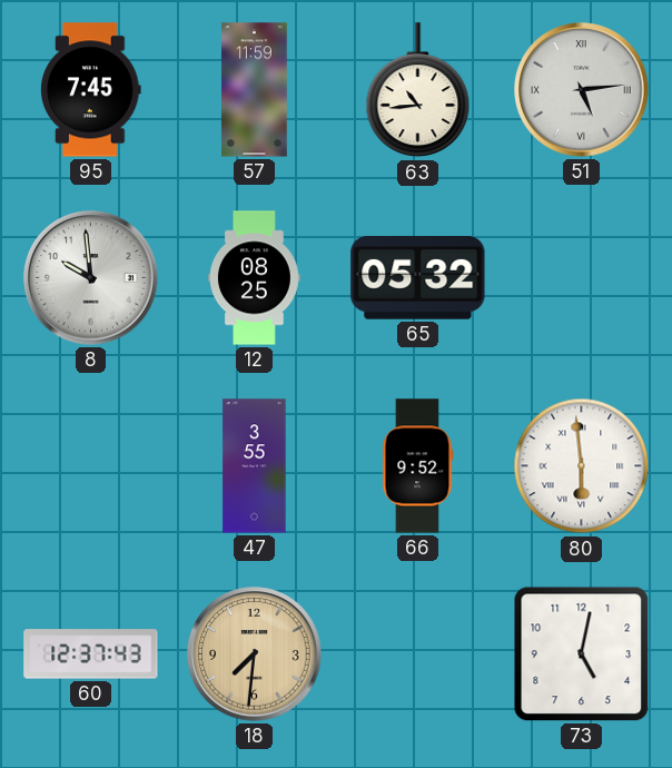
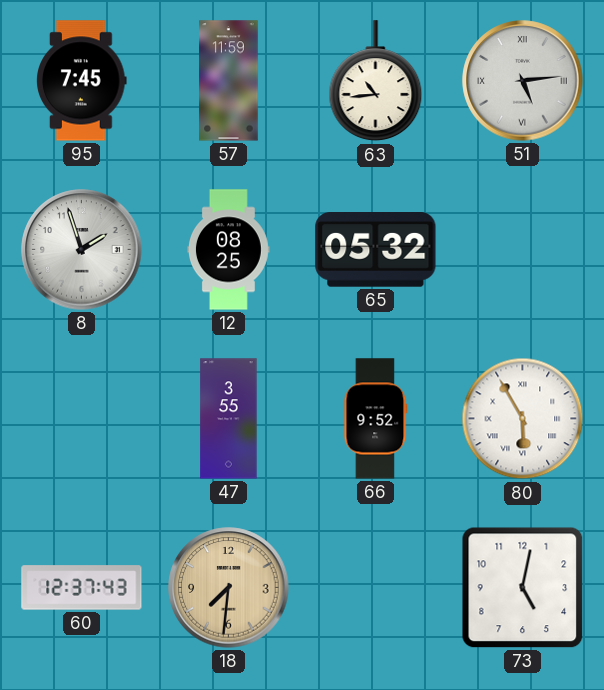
8: 9:59 -> 1:57 (82, 250)
80: 5:59 -> 5:55 (523, 419)
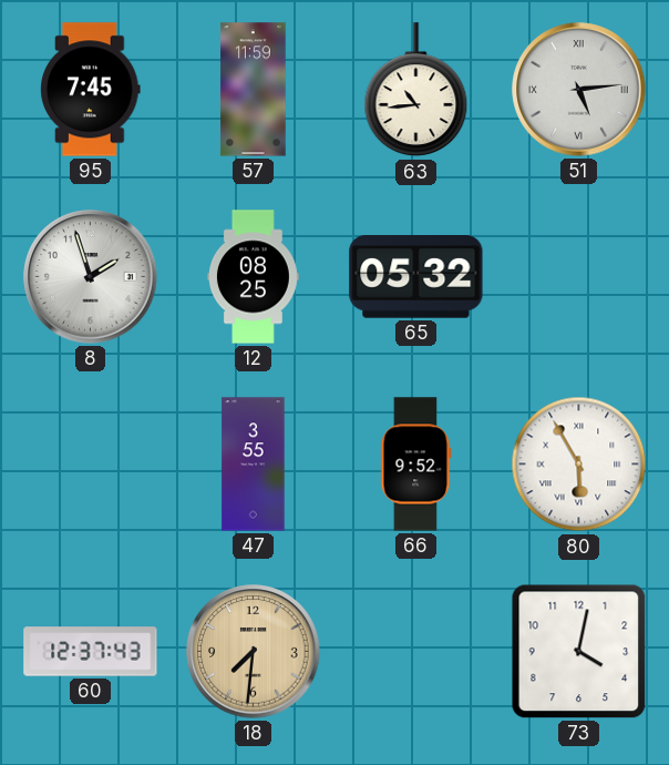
73: 5:02 -> 4:02 (579, 652)
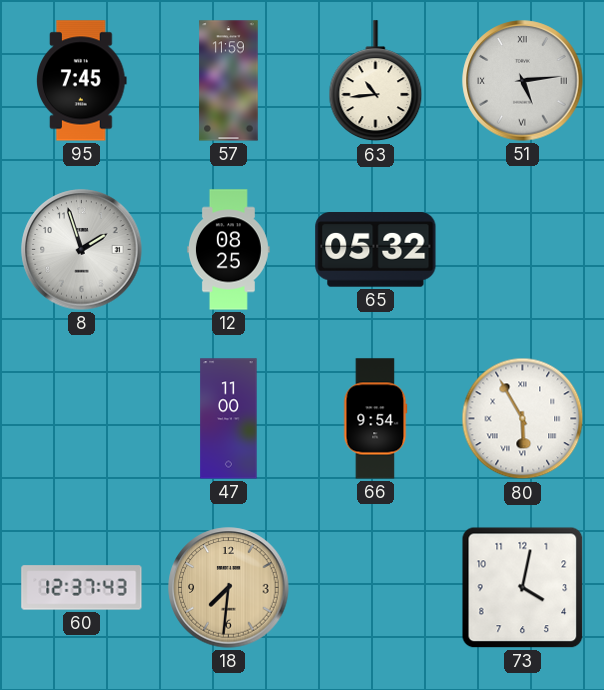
47: 3:55 -> 11:00 (229, 419)
66: 9:52 -> 9:54 (375, 419)
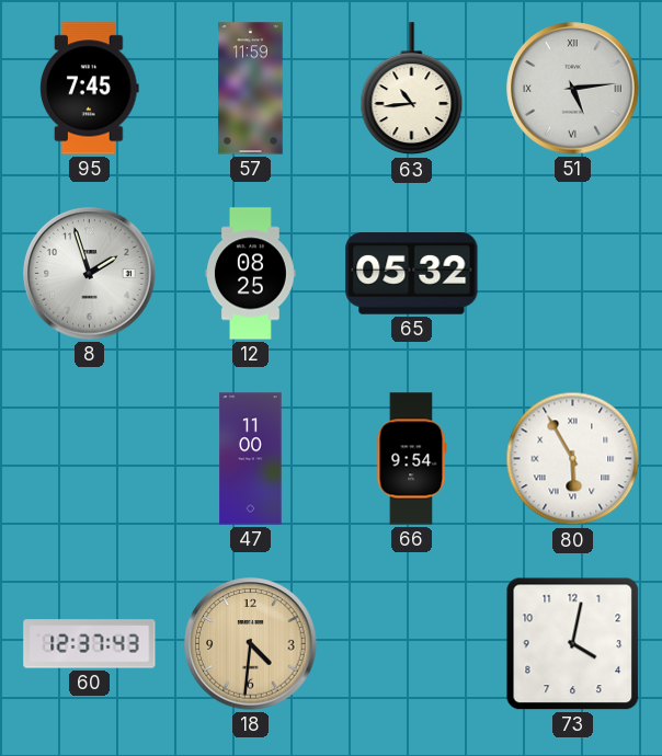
18: 7:31 -> 4:31 (251, 644)
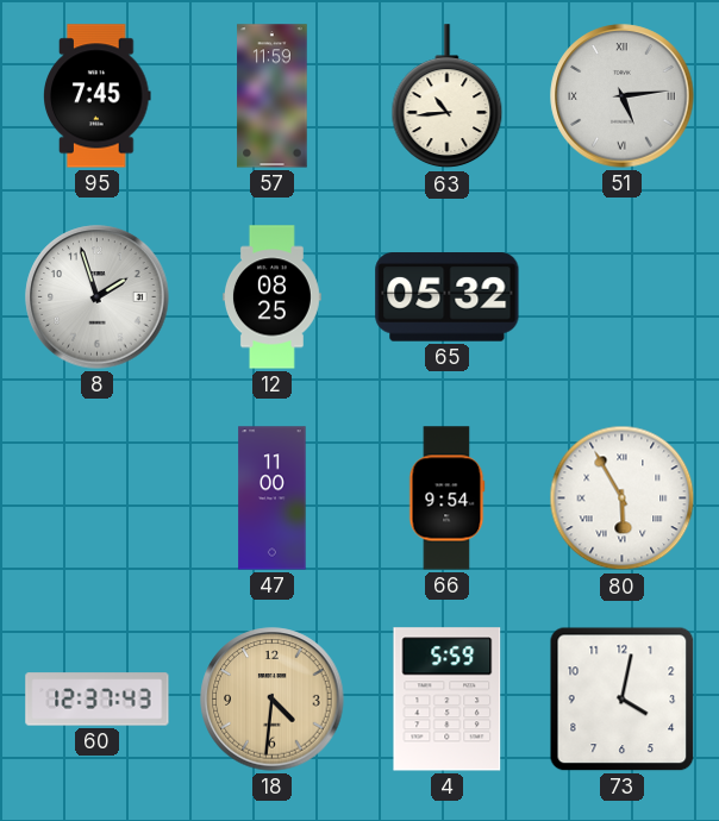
4: none -> 5:59 (448, 700)
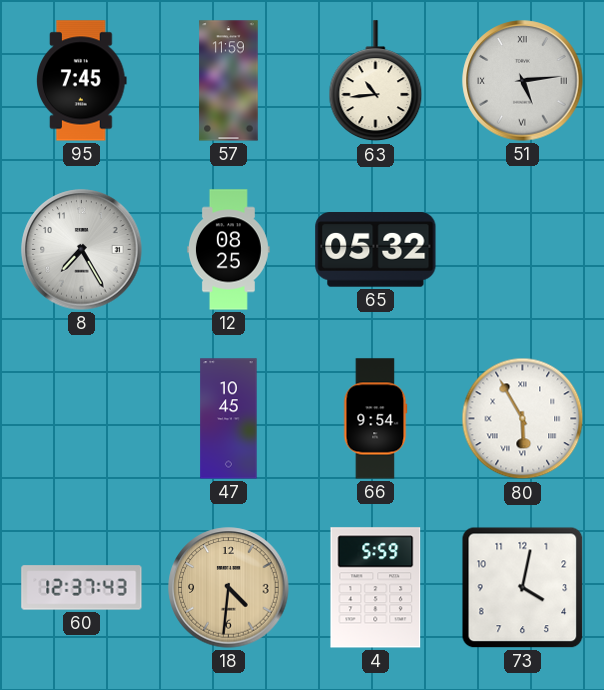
8: 1:57 -> 7:25 (82, 250)
47: 11:00 -> 10:45 (229, 419)
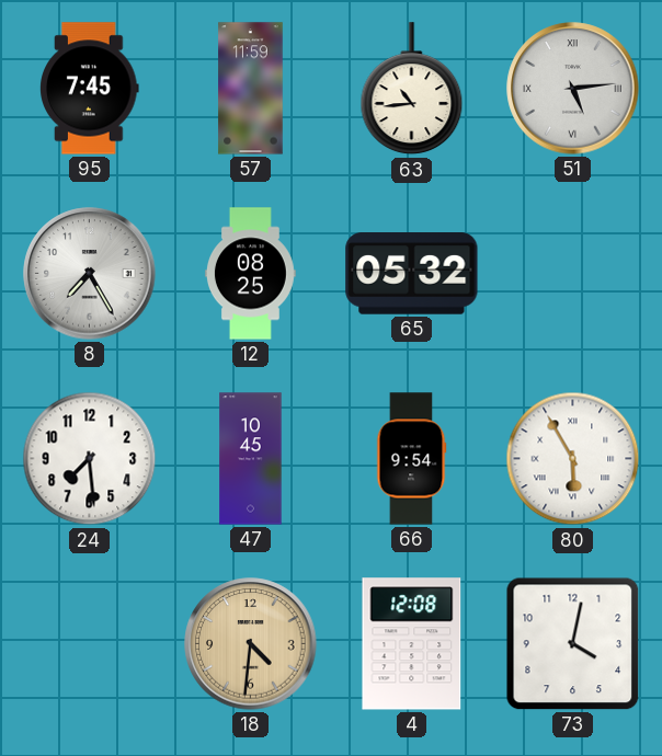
24: none -> 7:29 (90, 459)
60: 12:37 -> none (82, 588)
4: 5:59 -> 12:08 (412, 644)
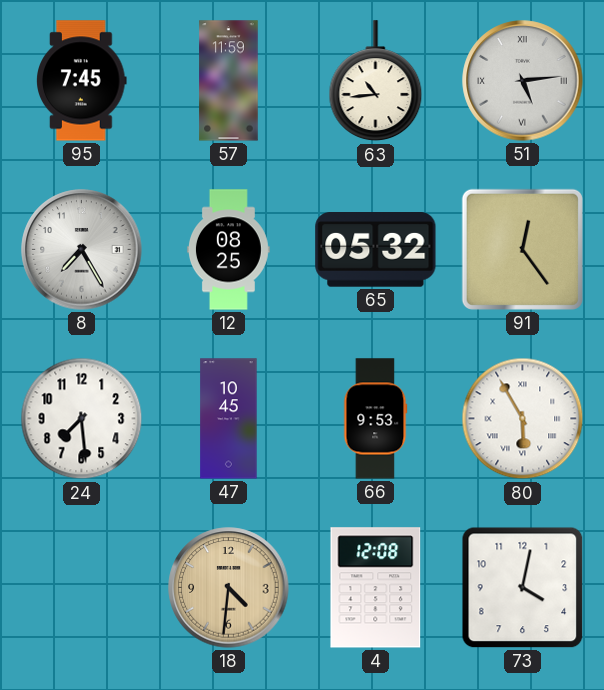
91: none -> 12:24 (522, 249)
66: 9:54 -> 9:53 (375, 419)
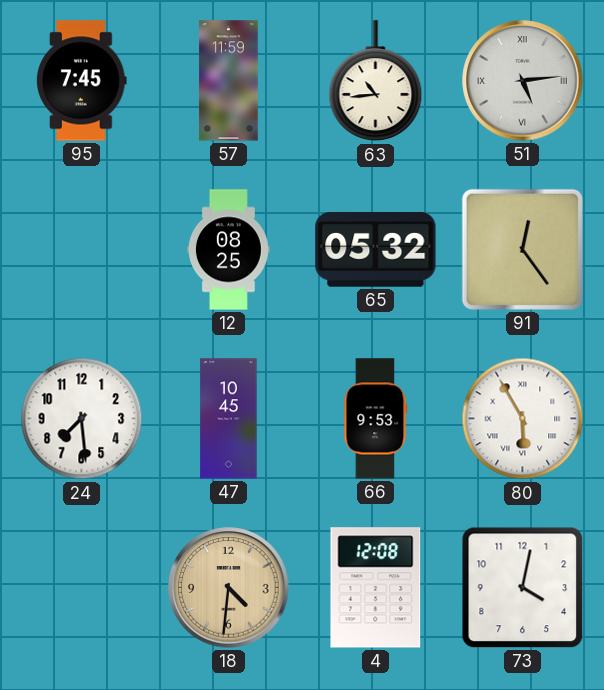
8: 7:25 -> none (82, 250)
